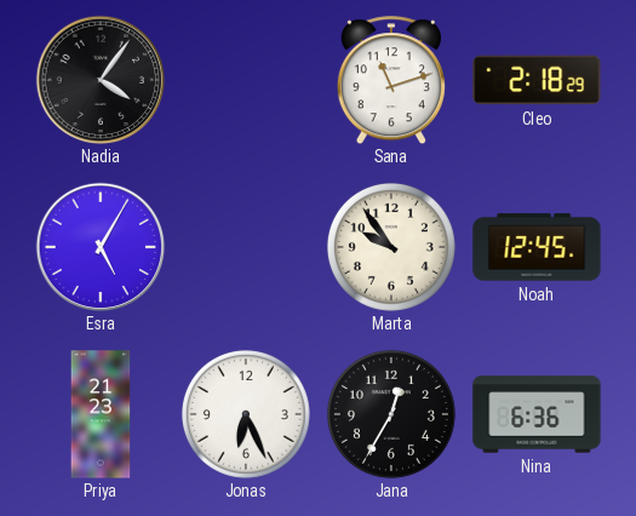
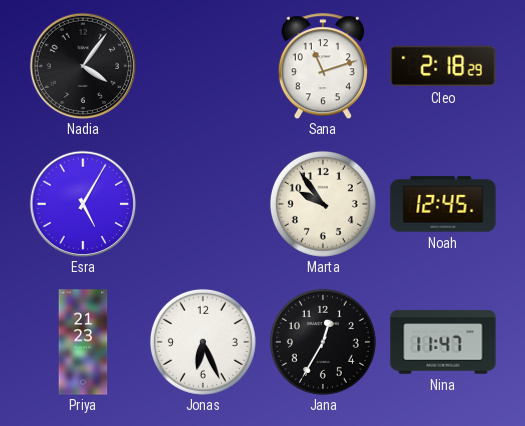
Nina: 6:36 -> 11:47 (443, 342)
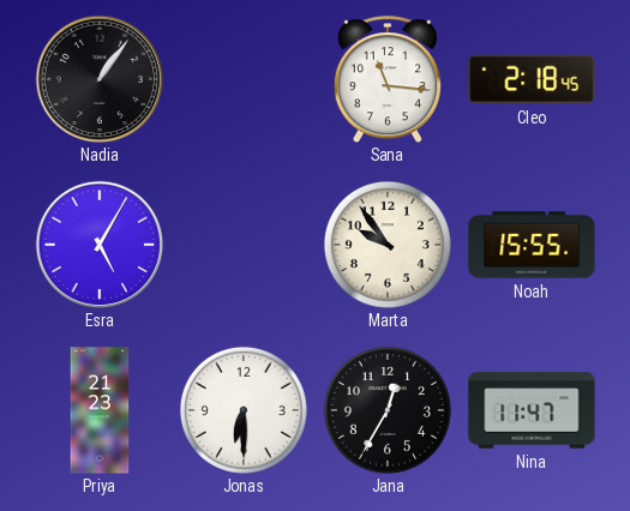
Nadia: 4:06 -> 1:06 (100, 79)
Sana: 11:12 -> 11:16 (388, 79)
Cleo: 2:18:29 -> 2:18:45 (532, 79)
Noah: 12:45 -> 15:55 (532, 245)
Jonas: 6:26 -> 6:30 (244, 410)
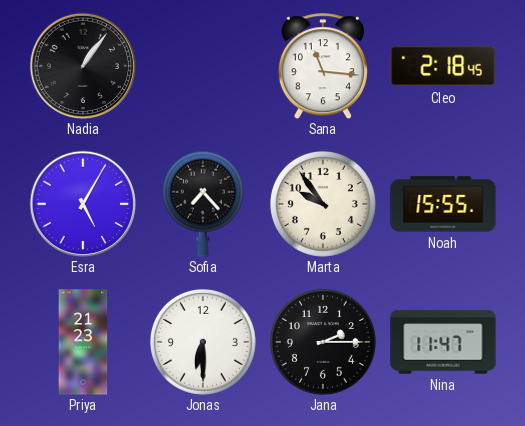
Sofia: none -> 7:23 (203, 204)
Jana: 12:35 -> 2:15 (323, 342)
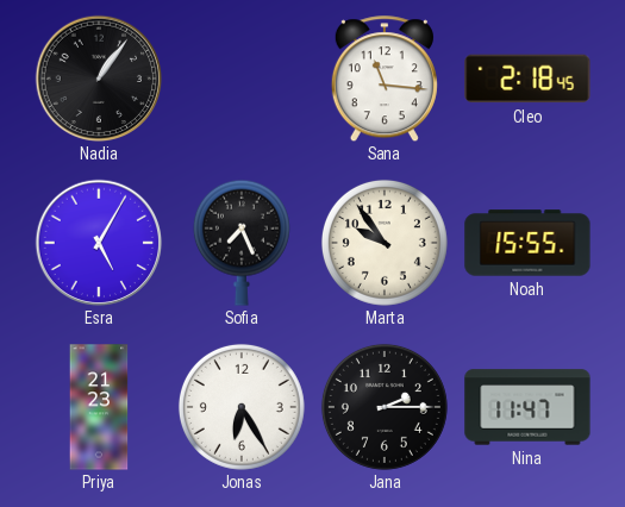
Sofia: 7:23 -> 7:26 (242, 243)
Jonas: 6:30 -> 6:25 (242, 407)
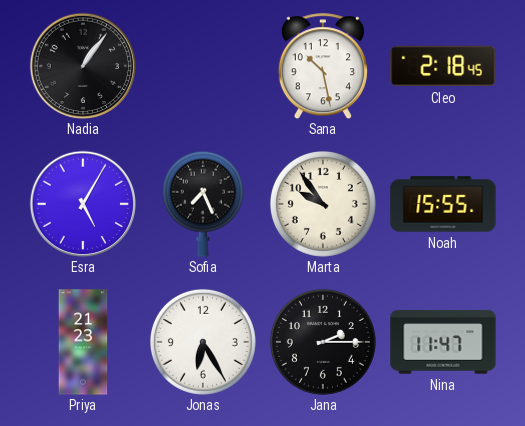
Sana: 11:16 -> 10:28 (323, 66)
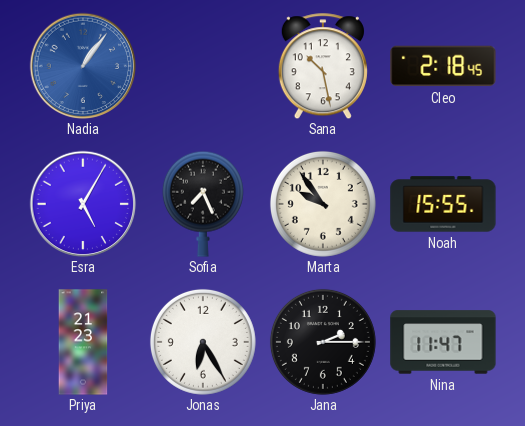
Nadia dial: black -> blue (83, 66)
